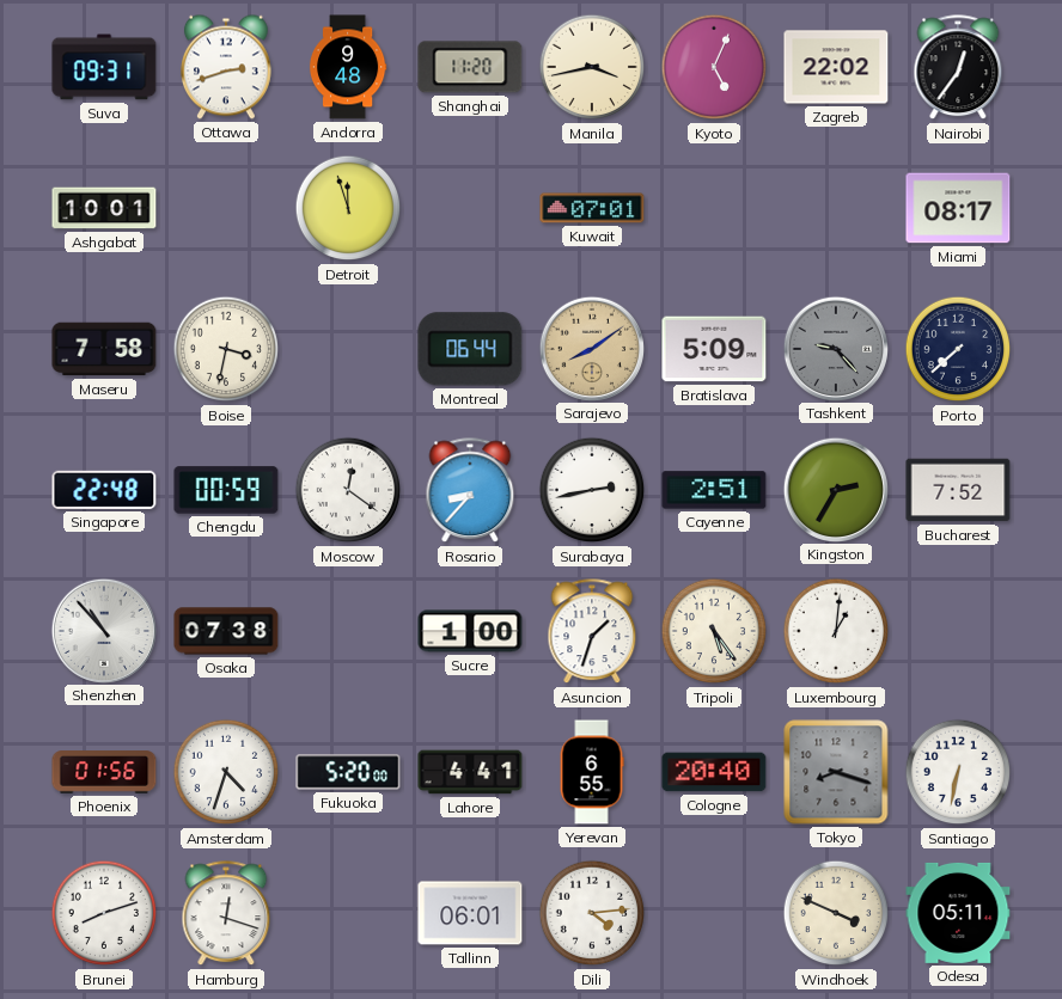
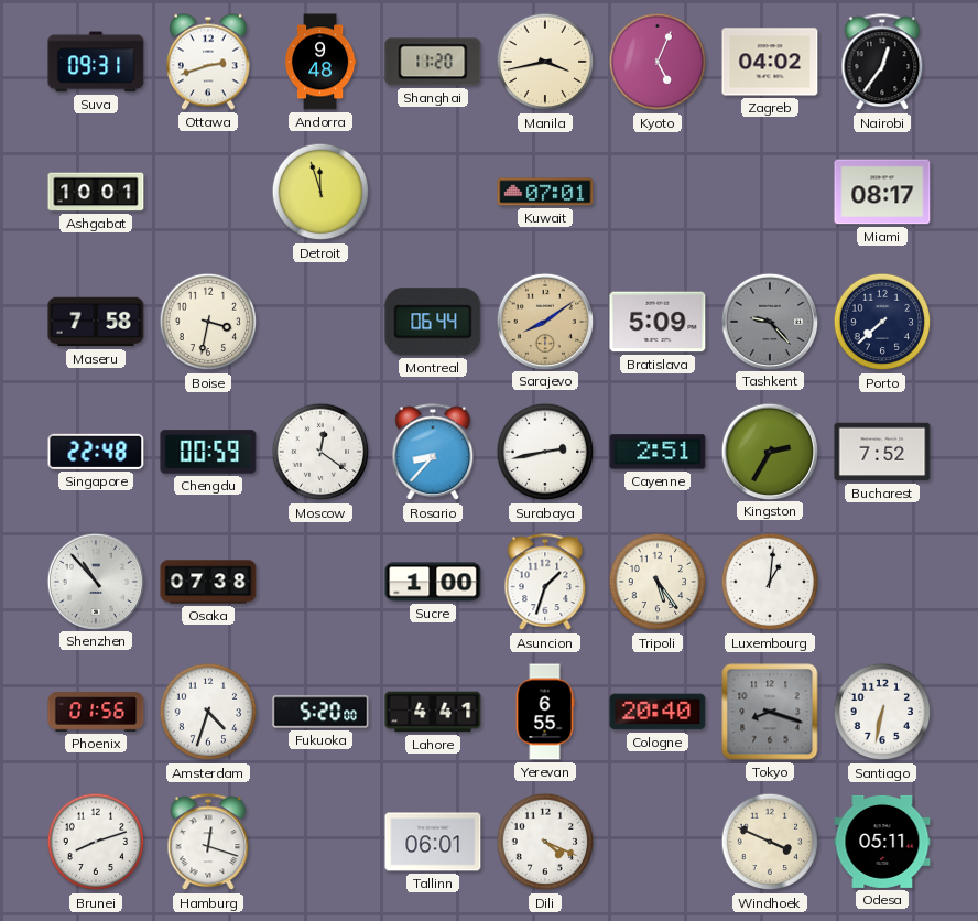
Zagreb: 22:02 -> 04:02 (770, 62)
Dili: 4:14 -> 4:19 (545, 842)
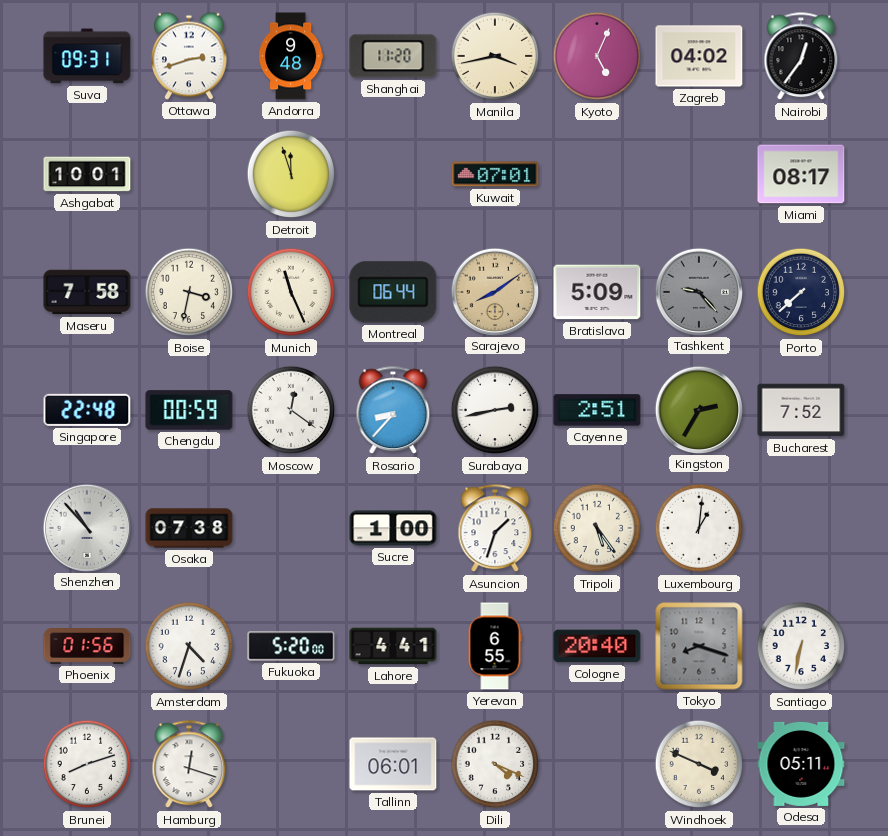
Munich: none -> 11:26 (291, 292)
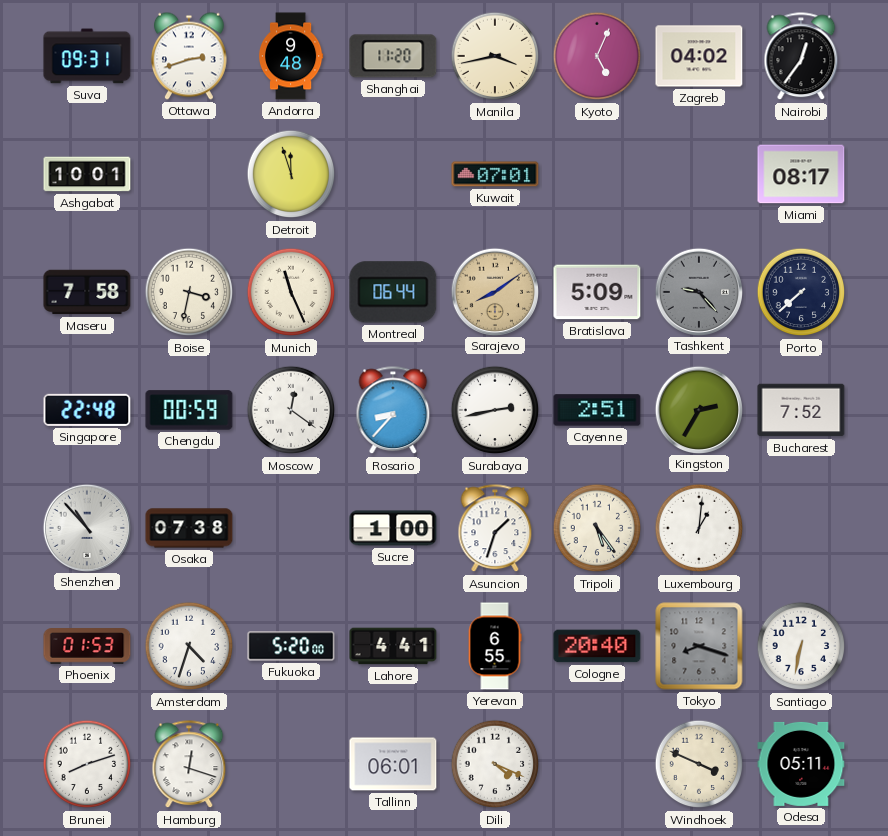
Phoenix: 01:56 -> 01:53 (87, 646)
